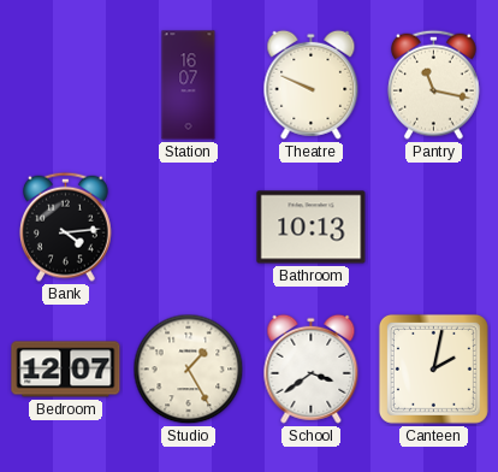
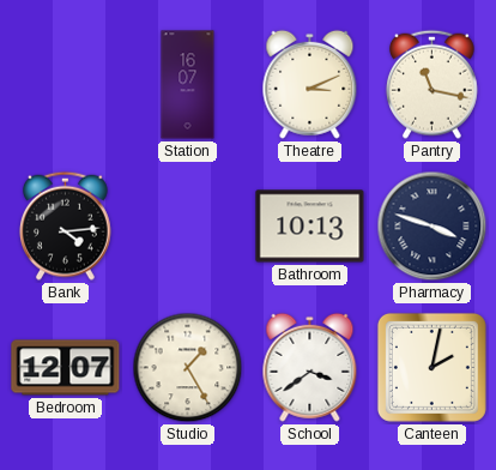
Theatre: 9:49 -> 3:11 (310, 84)
Pharmacy: none -> 3:48 (433, 227)
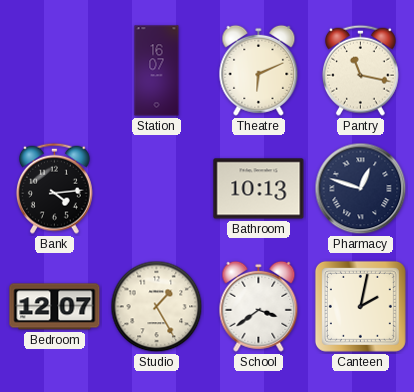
Theatre: 3:11 -> 6:11 (259, 70)
Pharmacy: 3:48 -> 12:48 (361, 189)
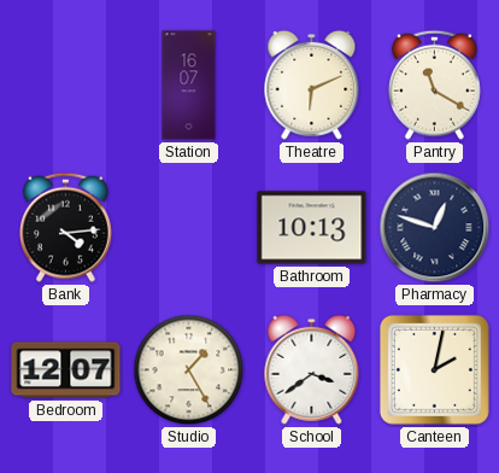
Pantry: 11:17 -> 11:20 (435, 84)
